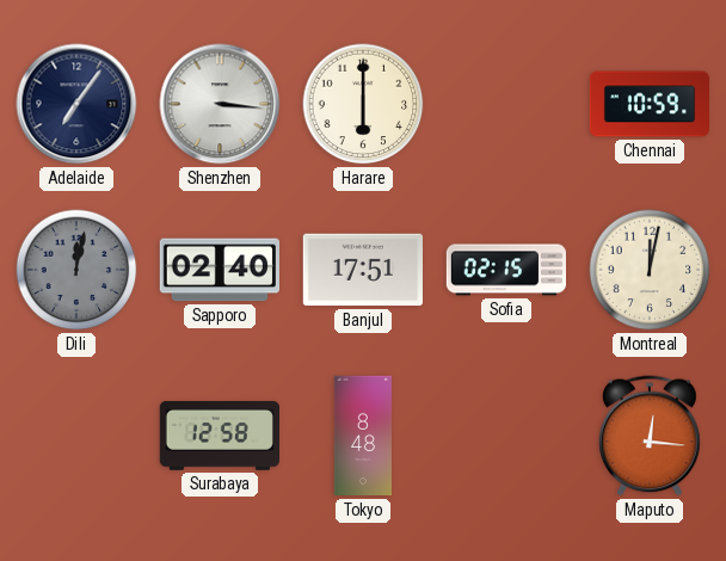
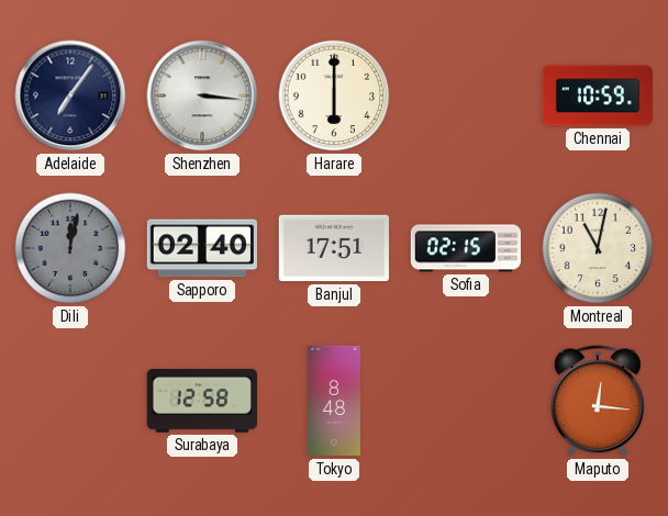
Montreal: 12:02 -> 11:02 (598, 248)
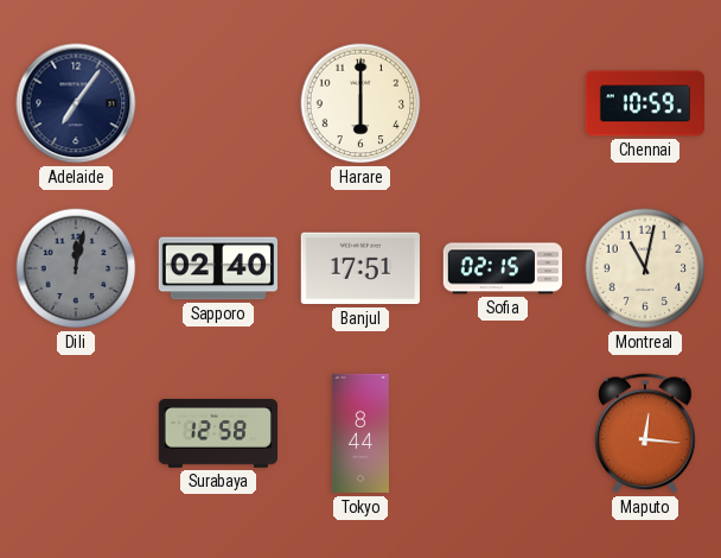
Shenzhen: 3:16 -> none (202, 96)
Tokyo: 8:48 -> 8:44 (360, 433)
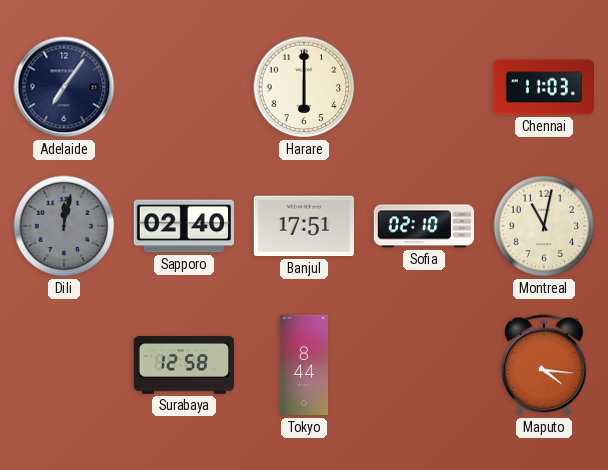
Chennai: 10:59 -> 11:03 (543, 87)
Sofia: 02:15 -> 02:10 (423, 226)
Maputo: 12:16 -> 4:16 (545, 365)
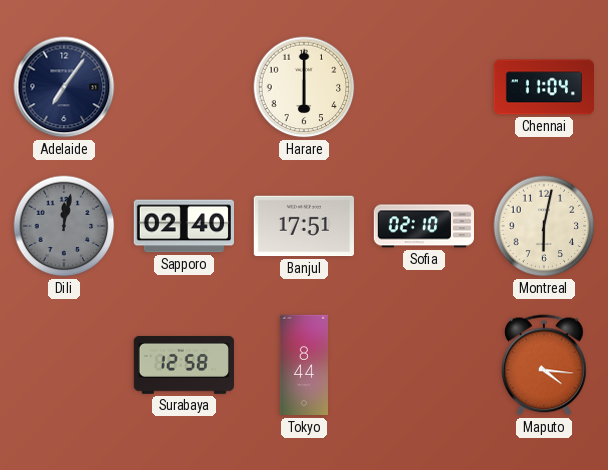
Chennai: 11:03 -> 11:04 (543, 87)
Montreal: 11:02 -> 6:02 (544, 226)
